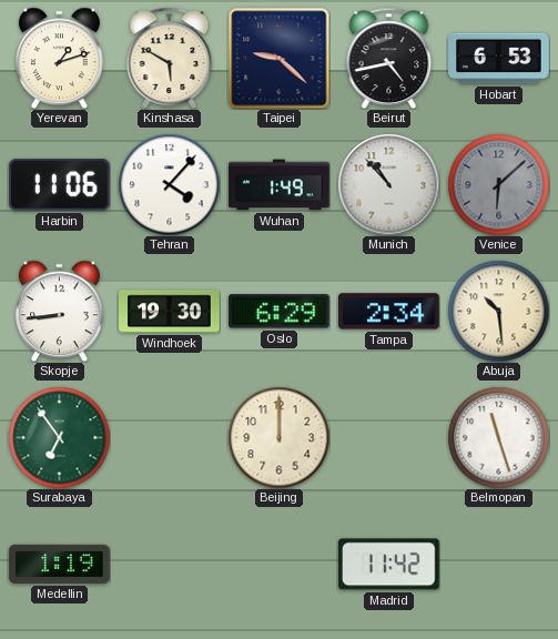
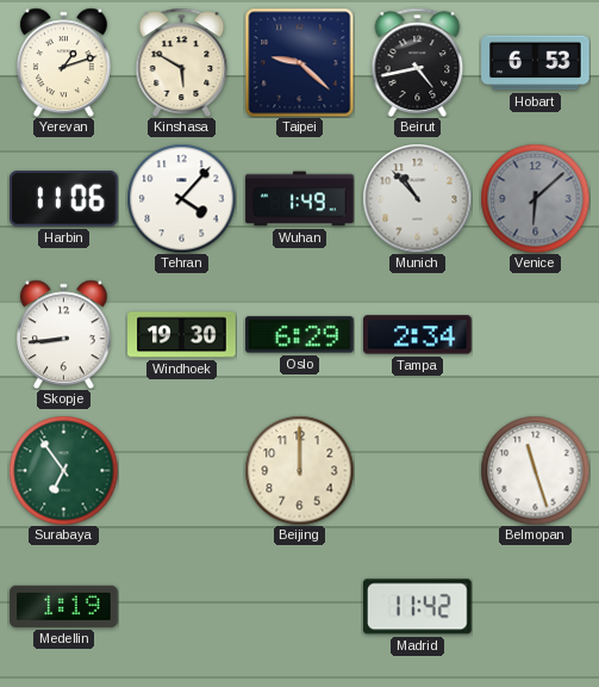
Abuja: 10:29 -> none (498, 311)
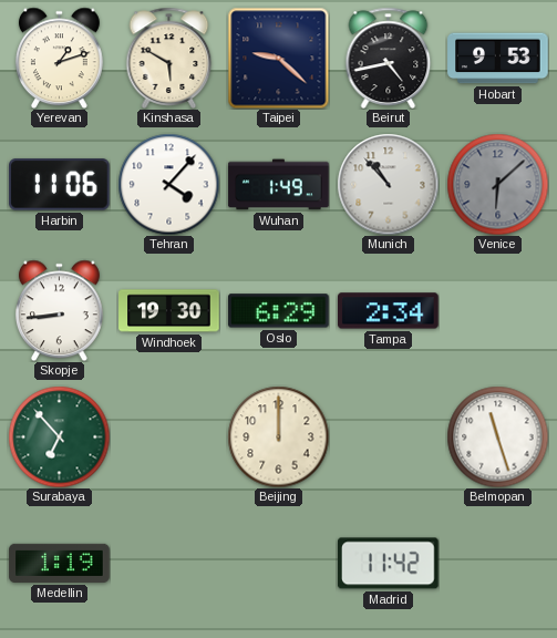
Hobart: 6:53 -> 9:53 (498, 59)
Surabaya: 6:54 -> 6:53 (59, 436)
